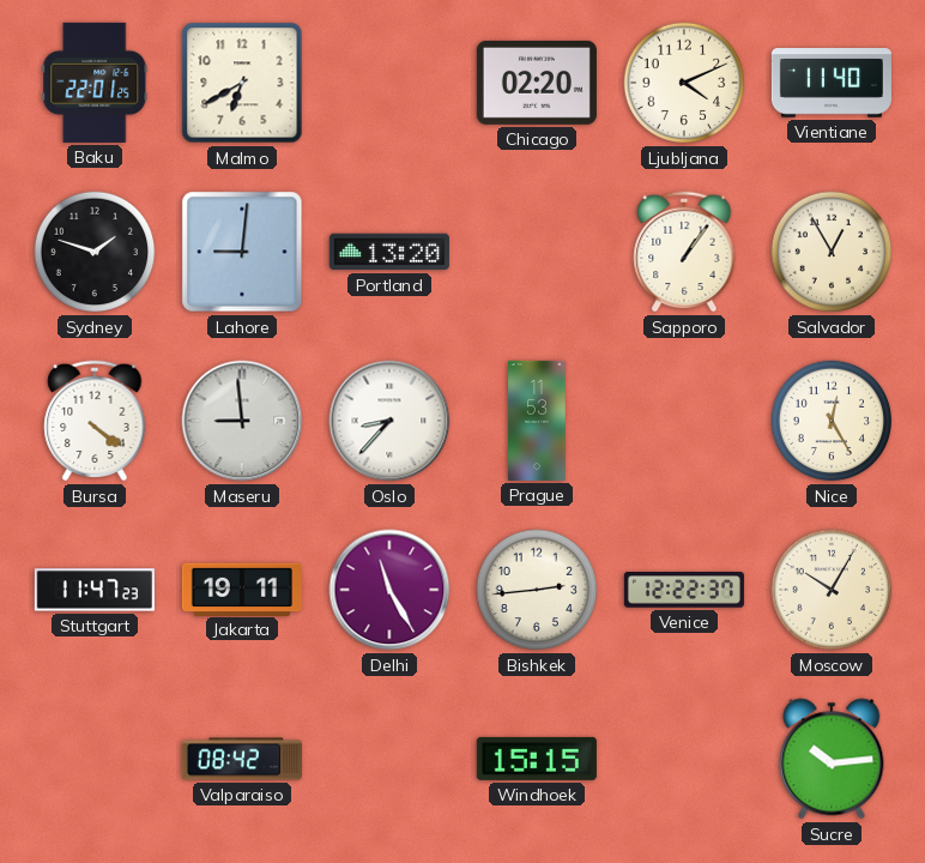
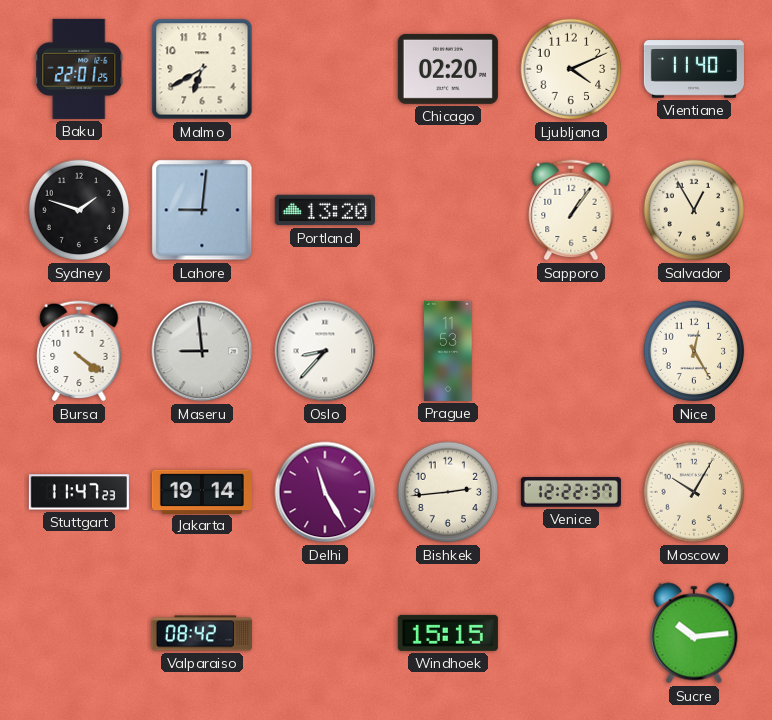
Jakarta: 19:11 -> 19:14 (202, 491)
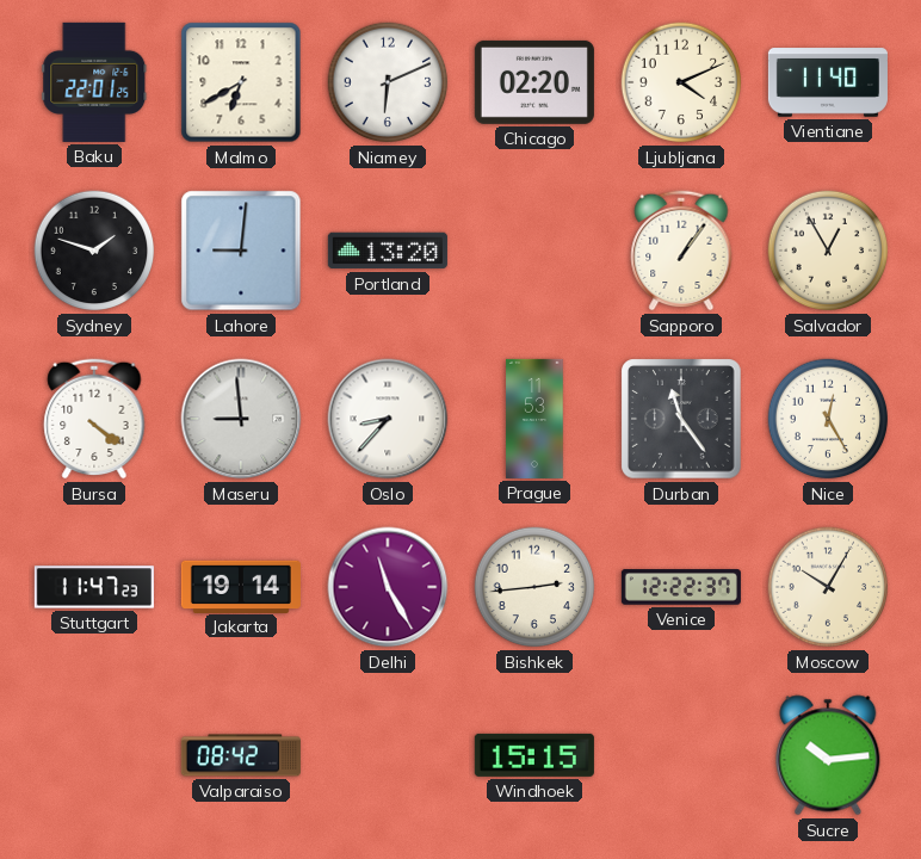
Niamey: none -> 6:11 (388, 82)
Durban: none -> 11:24 (681, 419)
